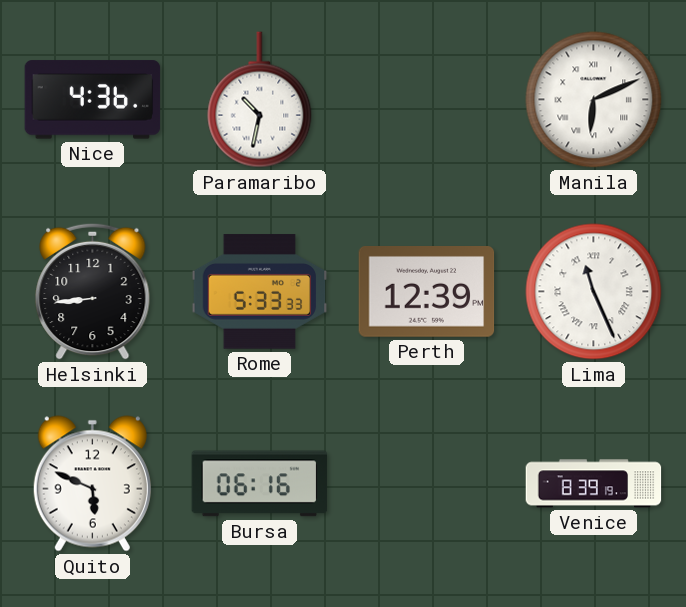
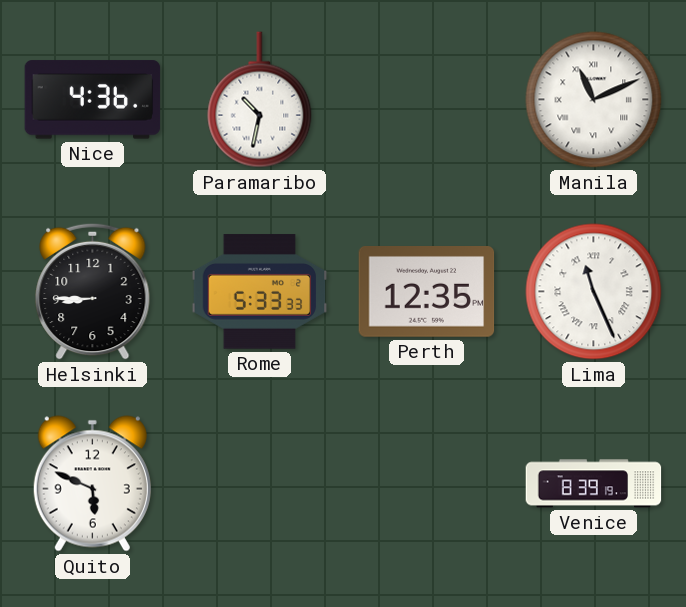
Manila: 6:11 -> 11:11 (594, 100)
Helsinki: 8:44 -> 8:45 (93, 291)
Perth: 12:39 -> 12:35 (427, 292)
Bursa: 06:16 -> none (260, 484)
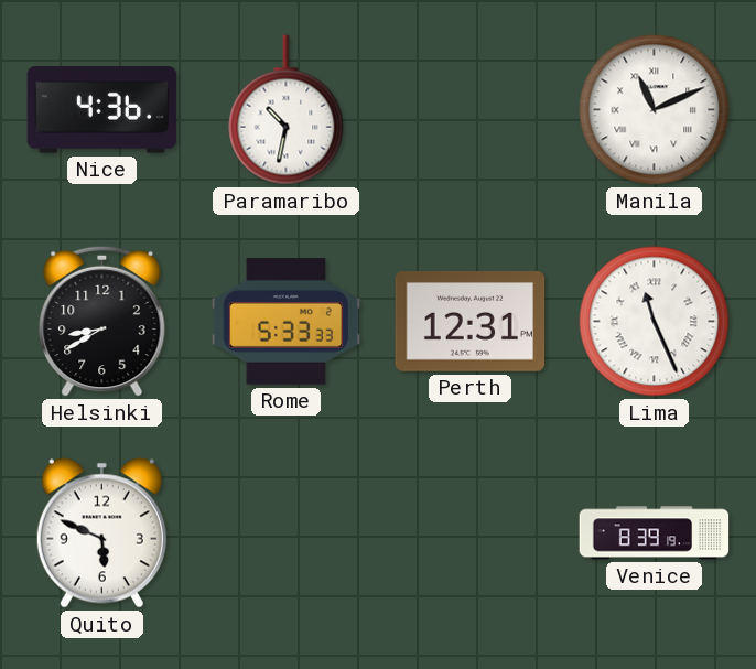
Helsinki: 8:45 -> 8:40 (102, 321)
Perth: 12:35 -> 12:31 (471, 322)
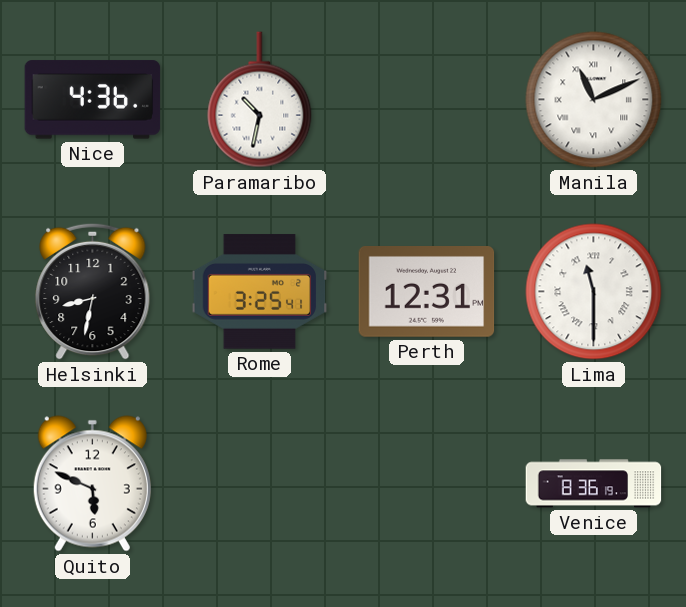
Helsinki: 8:40 -> 8:32 (93, 291)
Rome: 5:33 -> 3:25 (260, 292)
Lima: 11:26 -> 11:30 (594, 292)
Venice: 8:39 -> 8:36 (594, 484)
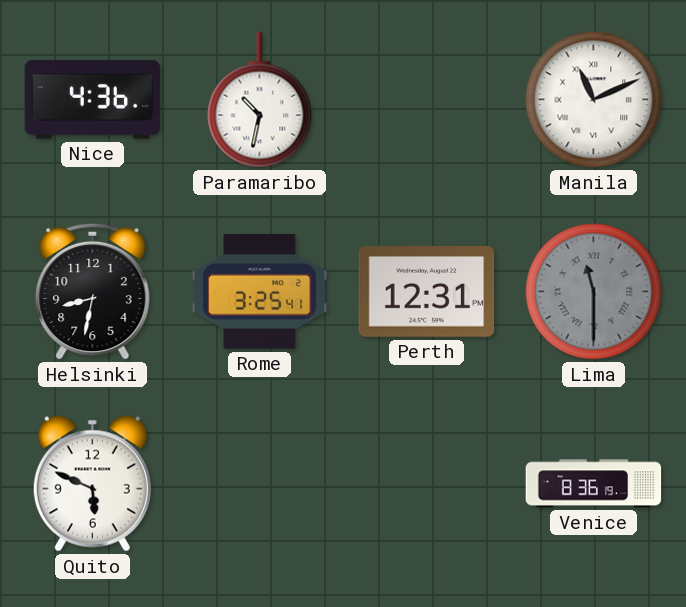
Lima dial: white -> grey (594, 292)
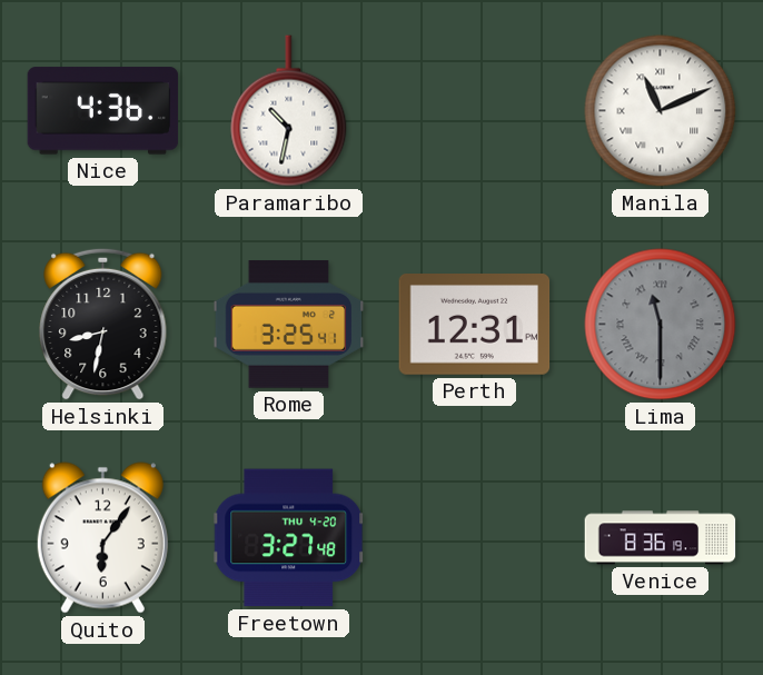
Quito: 5:49 -> 6:06 (102, 538)
Freetown: none -> 3:27 (289, 538)
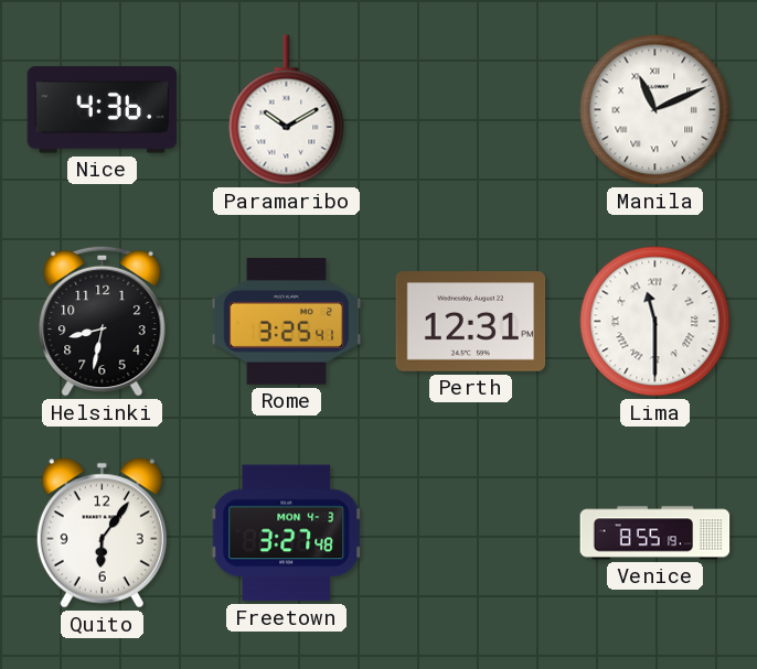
Paramaribo: 10:32 -> 10:10 (287, 110)
Lima dial: grey -> white (655, 322)
Freetown date: THU 4-20 -> MON 4-3 (287, 533)
Venice: 8:36 -> 8:55 (655, 533)
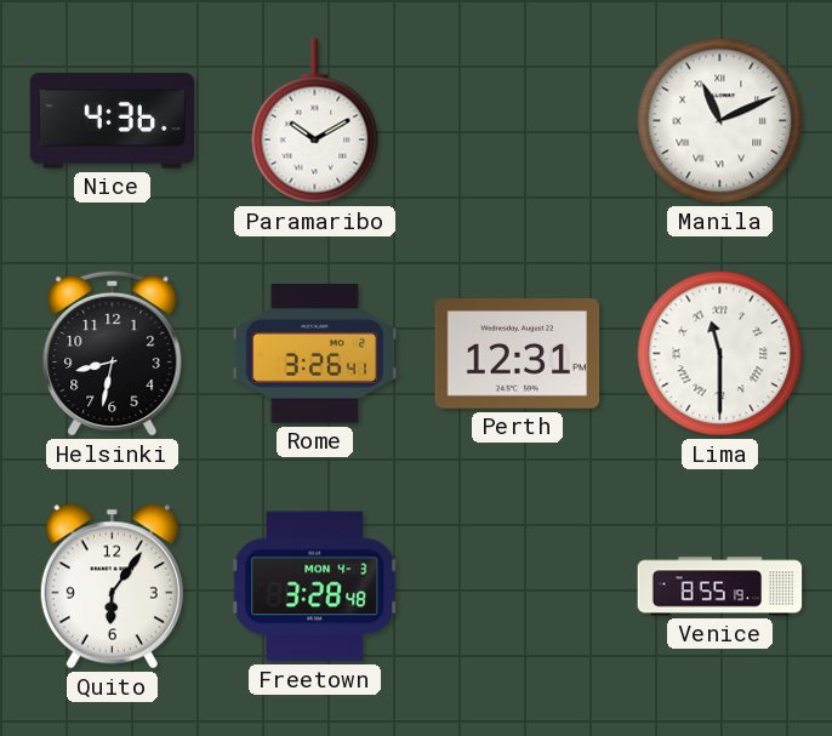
Rome: 3:25 -> 3:26 (315, 354)
Freetown: 3:27 -> 3:28 (315, 587)
